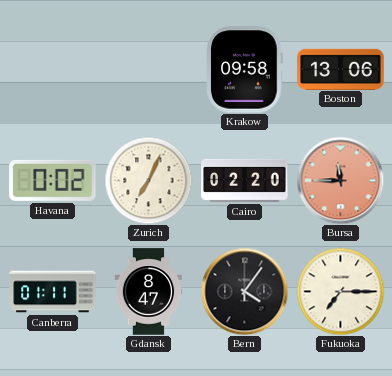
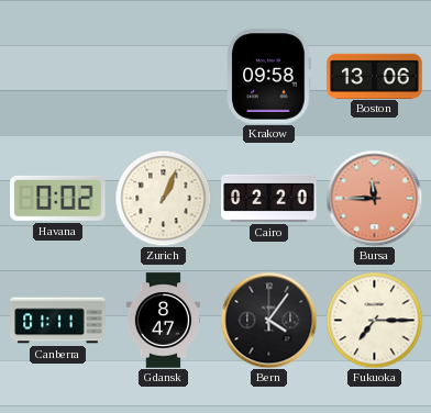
Zurich: 7:04 -> 1:04 (163, 198)
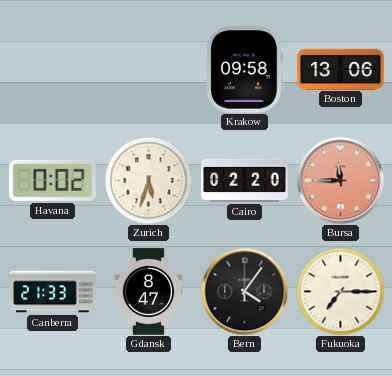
Zurich: 1:04 -> 5:33 (148, 180)
Canberra: 01:11 -> 21:33 (53, 292)
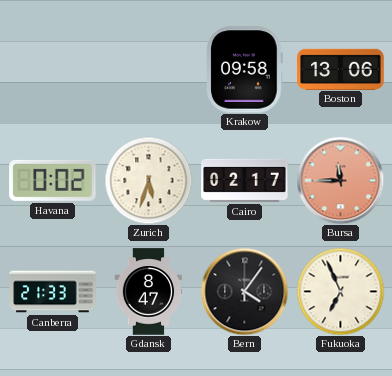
Cairo: 02:20 -> 02:17 (245, 180)
Fukuoka: 7:15 -> 6:56 (340, 291)
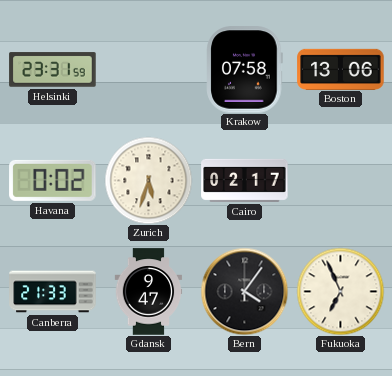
Helsinki: none -> 23:31 (53, 70)
Krakow: 09:58 -> 07:58 (245, 70)
Bursa: 11:45 -> none (340, 180)
Gdansk: 8:47 -> 9:47 (149, 292)
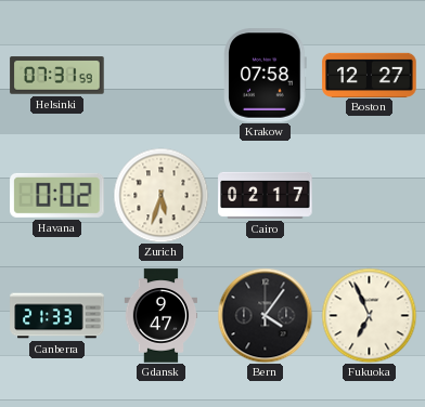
Helsinki: 23:31 -> 07:31 (57, 76)
Boston: 13:06 -> 12:27 (370, 75)
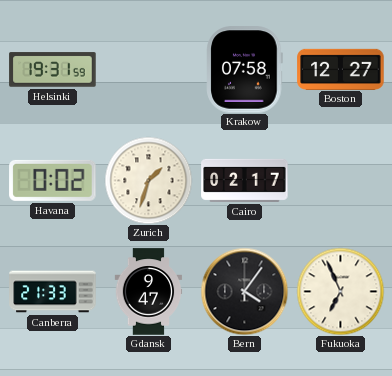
Helsinki: 07:31 -> 19:31 (53, 70)
Zurich: 5:33 -> 1:33 (148, 180)
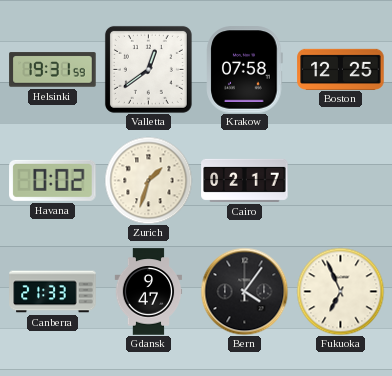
Valletta: none -> 12:39 (148, 69)
Boston: 12:27 -> 12:25 (341, 69)
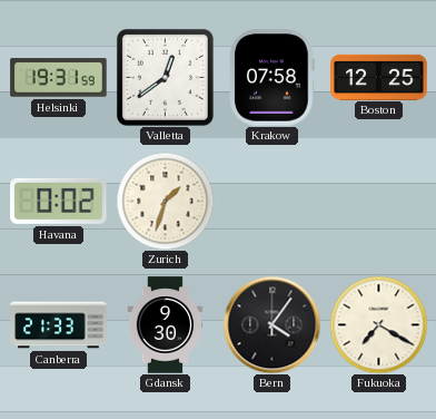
Cairo: 02:17 -> none (245, 180)
Gdansk: 9:47 -> 9:30 (166, 325)
Fukuoka: 6:56 -> 7:20 (378, 324)
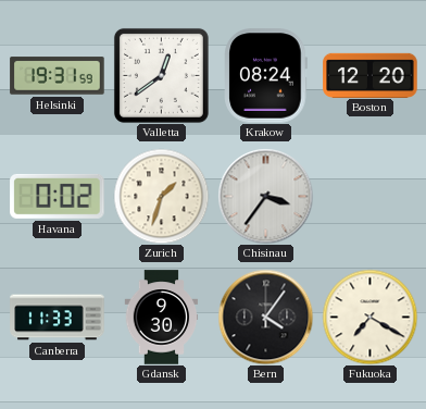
Krakow: 07:58 -> 08:24 (266, 76)
Boston: 12:25 -> 12:20 (371, 75)
Chisinau: none -> 3:36 (265, 196)
Canberra: 21:33 -> 11:33 (58, 318)
